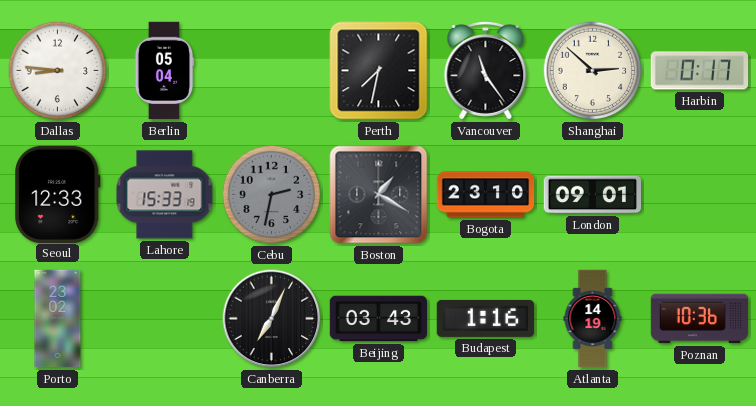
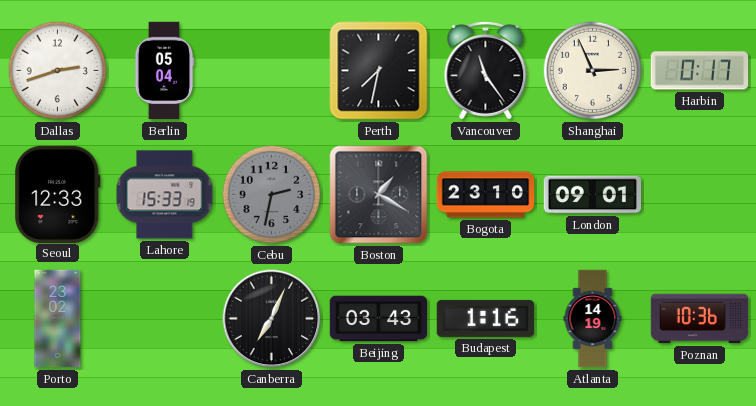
Dallas: 8:46 -> 2:42 (58, 71)
Shanghai: 2:52 -> 2:56 (593, 71)
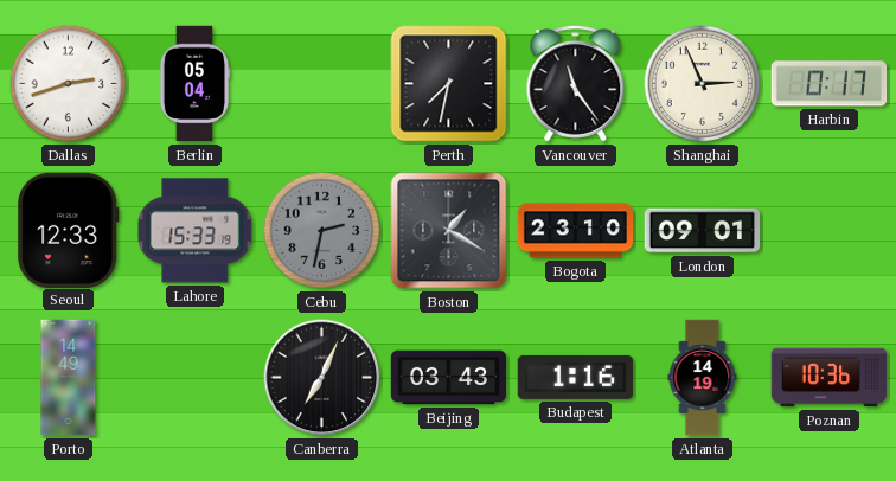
Porto: 23:02 -> 14:49 (69, 378)
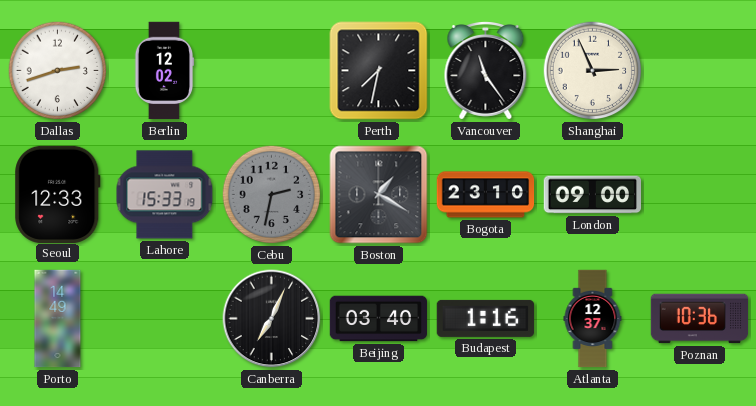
Berlin: 05:04 -> 12:02 (164, 71)
Harbin: 0:17 -> none (830, 84)
London: 09:01 -> 09:00 (593, 195)
Beijing: 03:43 -> 03:40 (379, 319)
Atlanta: 14:19 -> 12:37 (593, 319)
